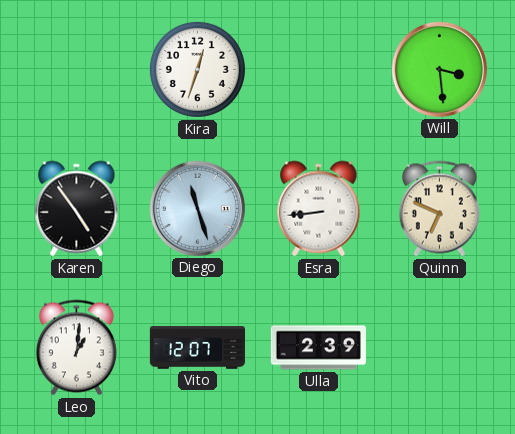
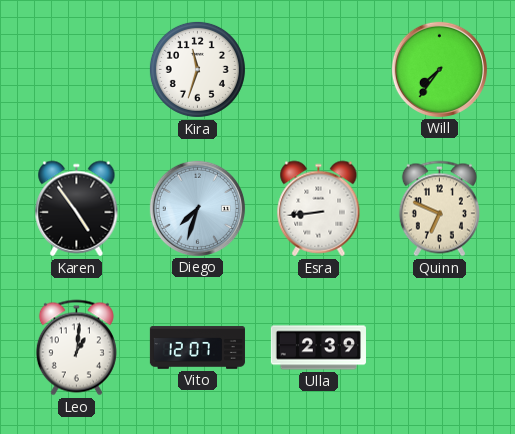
Kira: 12:33 -> 11:33 (197, 69)
Will: 3:29 -> 7:36 (439, 69)
Diego: 11:27 -> 7:33 (197, 208)
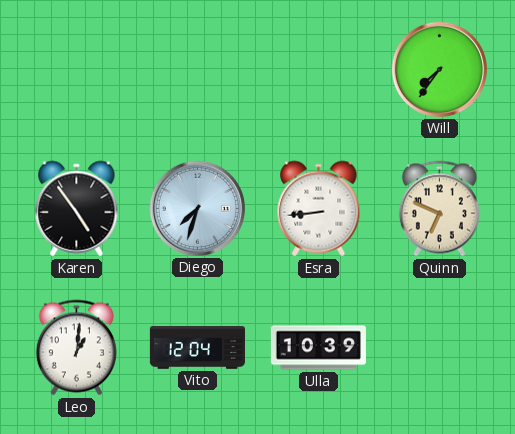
Kira: 11:33 -> none (197, 69)
Vito: 12:07 -> 12:04 (197, 348)
Ulla: 2:39 -> 10:39 (318, 348)
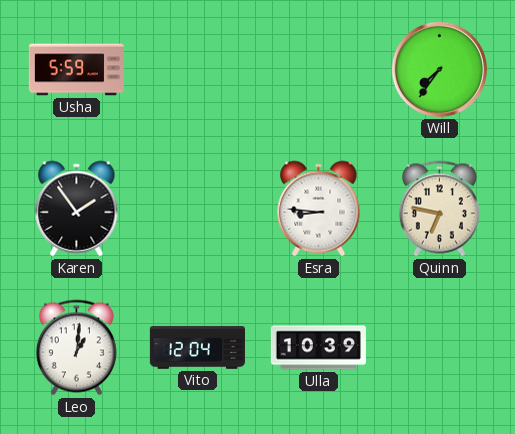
Usha: none -> 5:59 (76, 70)
Karen: 4:54 -> 1:54 (77, 209)
Diego: 7:33 -> none (197, 208)
Esra: 8:44 -> 8:46 (319, 209)
Quinn: 6:49 -> 6:47 (439, 209)
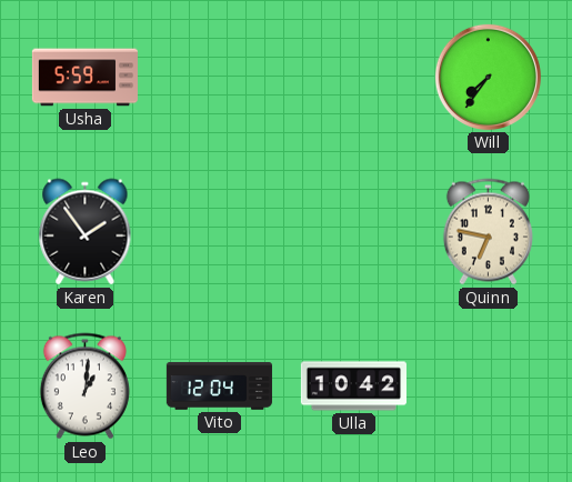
Esra: 8:46 -> none (319, 209)
Ulla: 10:39 -> 10:42 (353, 386)
